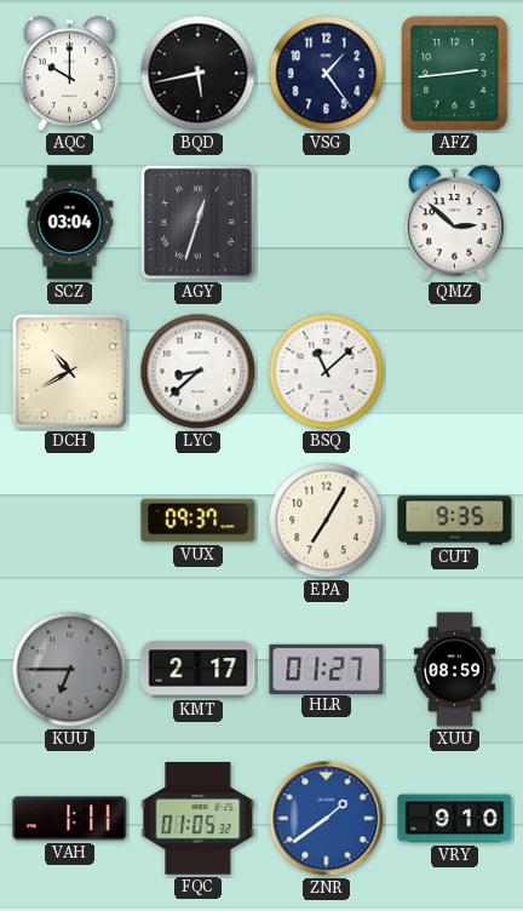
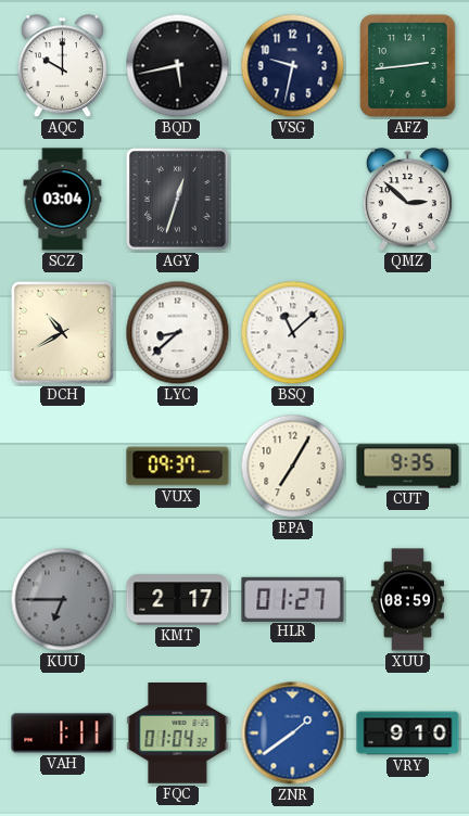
VSG: 1:24 -> 9:32 (293, 66)
FQC: 01:05 -> 01:04 (178, 734)
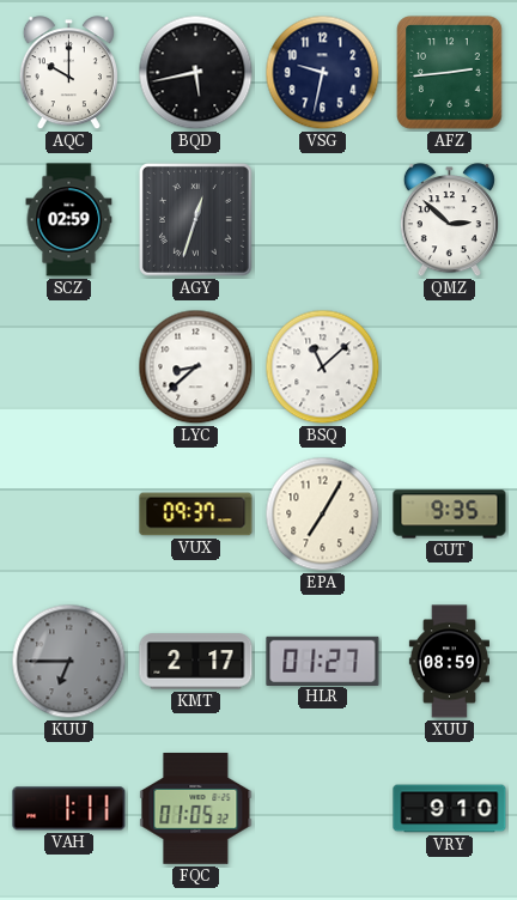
SCZ: 03:04 -> 02:59 (69, 220)
DCH: 10:40 -> none (62, 332)
FQC: 01:04 -> 01:05 (196, 809)
ZNR: 1:39 -> none (293, 734)
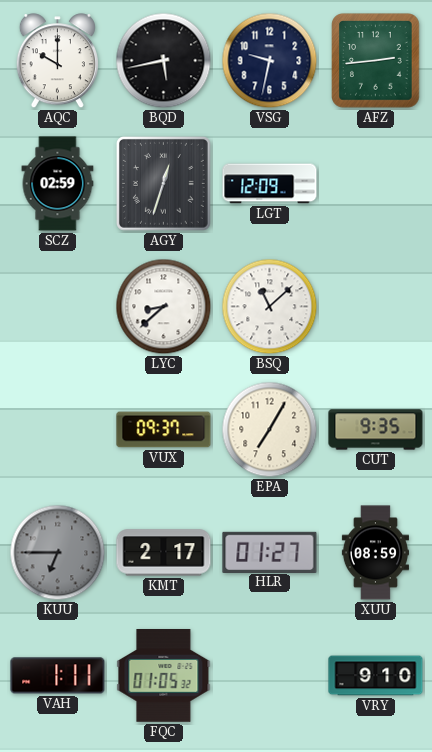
LGT: none -> 12:09 (270, 184)
QMZ: 2:52 -> none (449, 220)
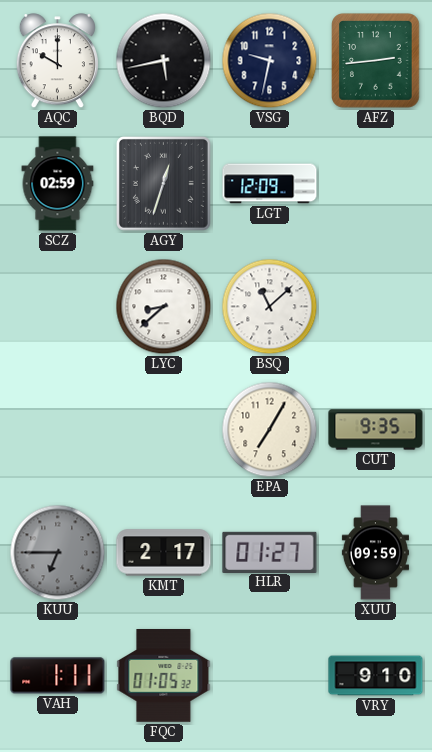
VUX: 09:37 -> none (164, 430)
XUU: 08:59 -> 09:59 (375, 553)
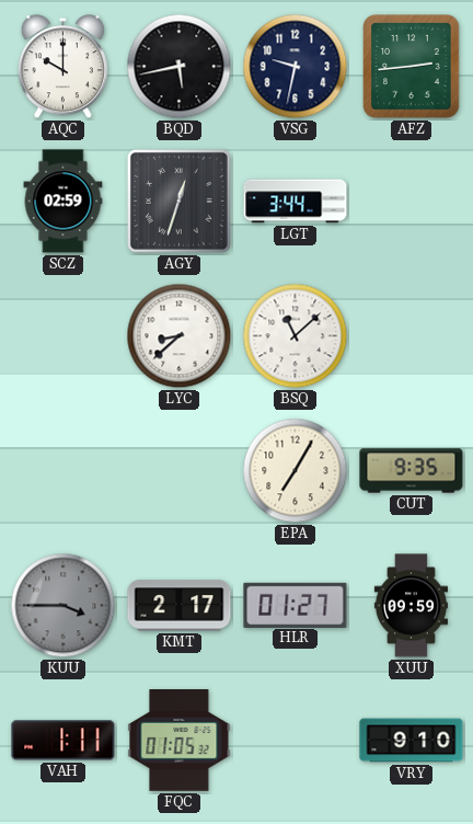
LGT: 12:09 -> 3:44 (296, 202)
KUU: 6:45 -> 3:45 (64, 606)
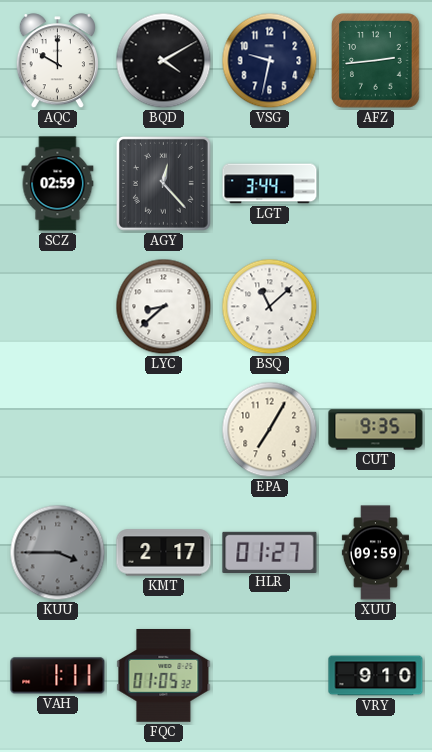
BQD: 5:43 -> 4:10 (164, 61)
AGY: 12:33 -> 12:23 (163, 183)
